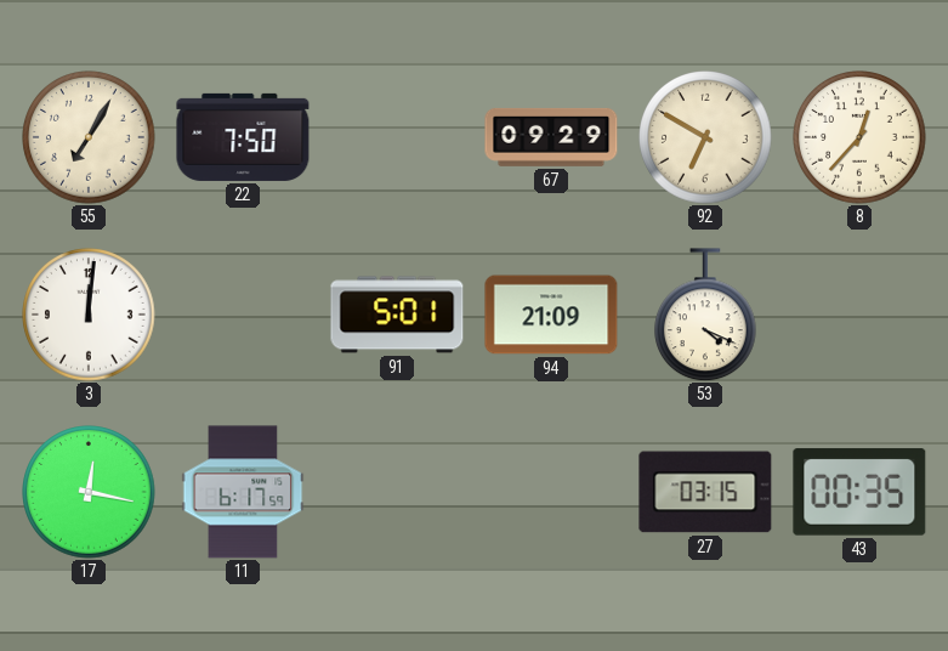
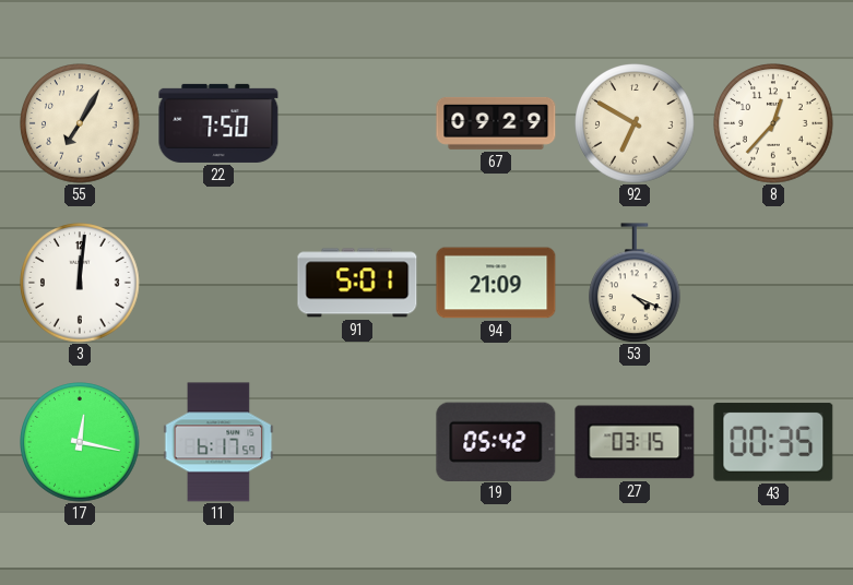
19: none -> 05:42 (496, 441)
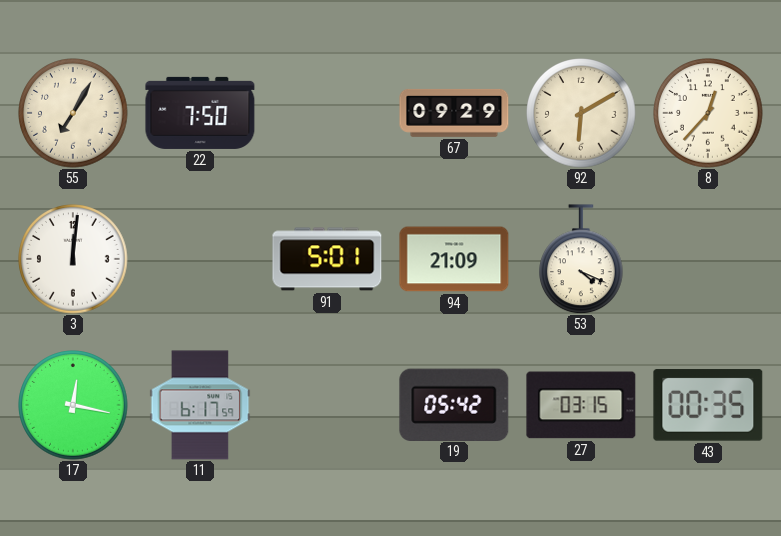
92: 6:50 -> 6:10 (581, 113)
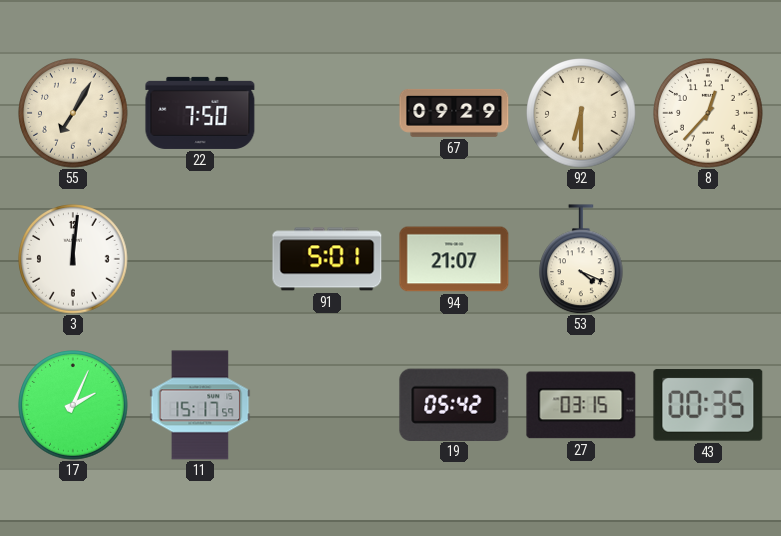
92: 6:10 -> 6:30 (581, 113)
94: 21:09 -> 21:07 (454, 259)
17: 12:17 -> 2:04 (73, 405)
11: 6:17 -> 15:17 (200, 405)
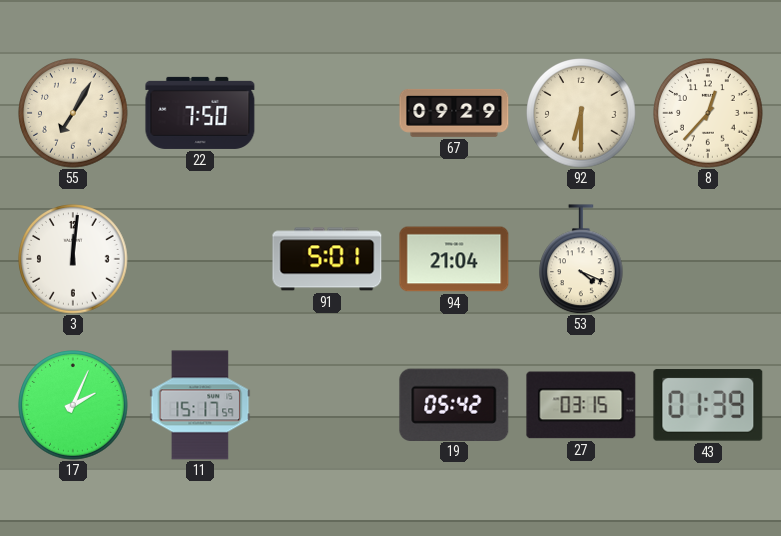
94: 21:07 -> 21:04 (454, 259)
43: 00:35 -> 01:39 (708, 405)
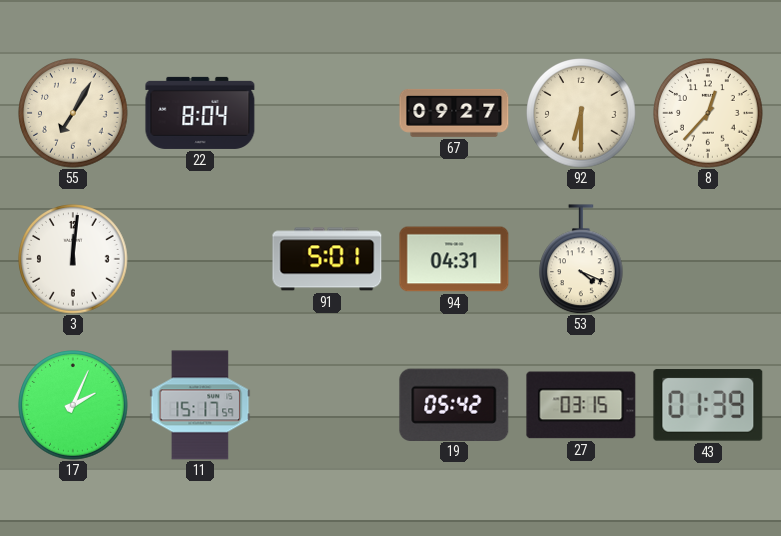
22: 7:50 -> 8:04 (200, 113)
67: 09:29 -> 09:27 (454, 113)
94: 21:04 -> 04:31 (454, 259)
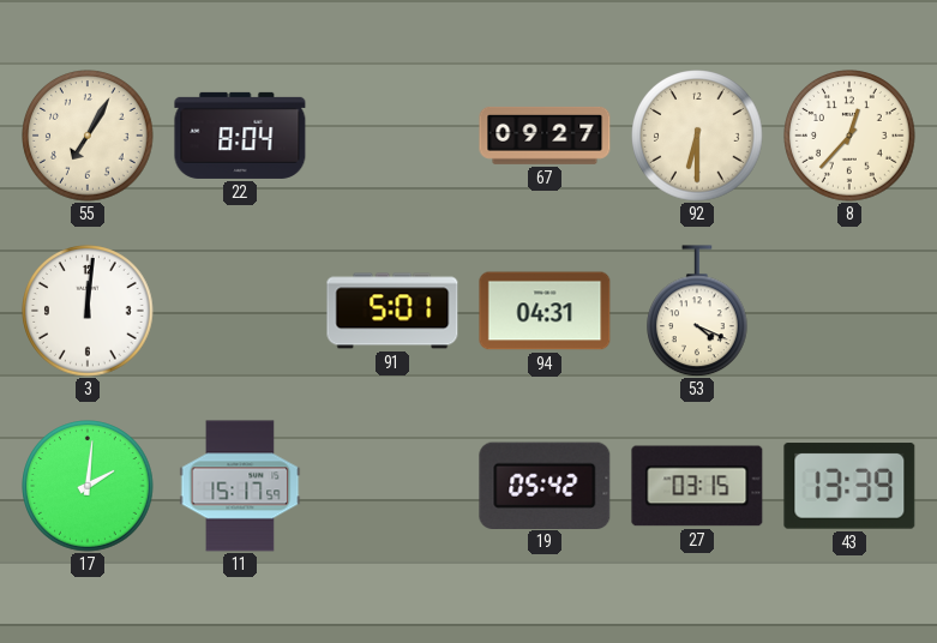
17: 2:04 -> 2:01 (88, 486)
43: 01:39 -> 13:39 (849, 486)
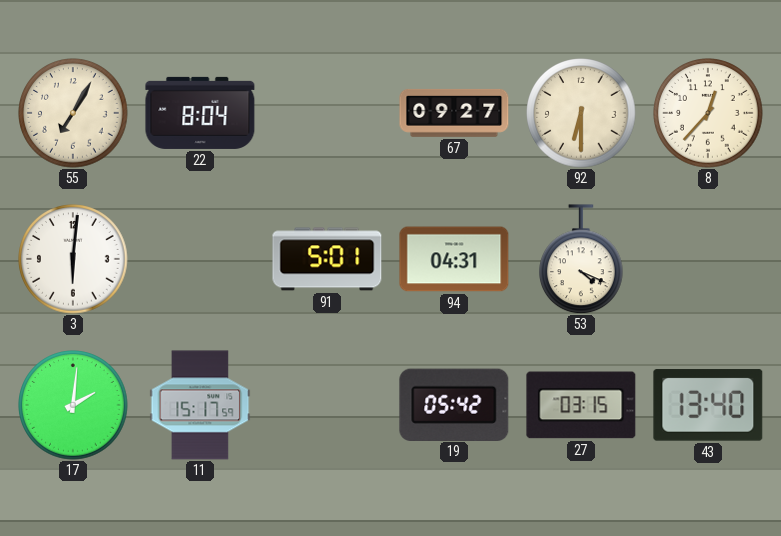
3: 12:01 -> 6:01 (73, 259)
43: 13:39 -> 13:40 (708, 405)
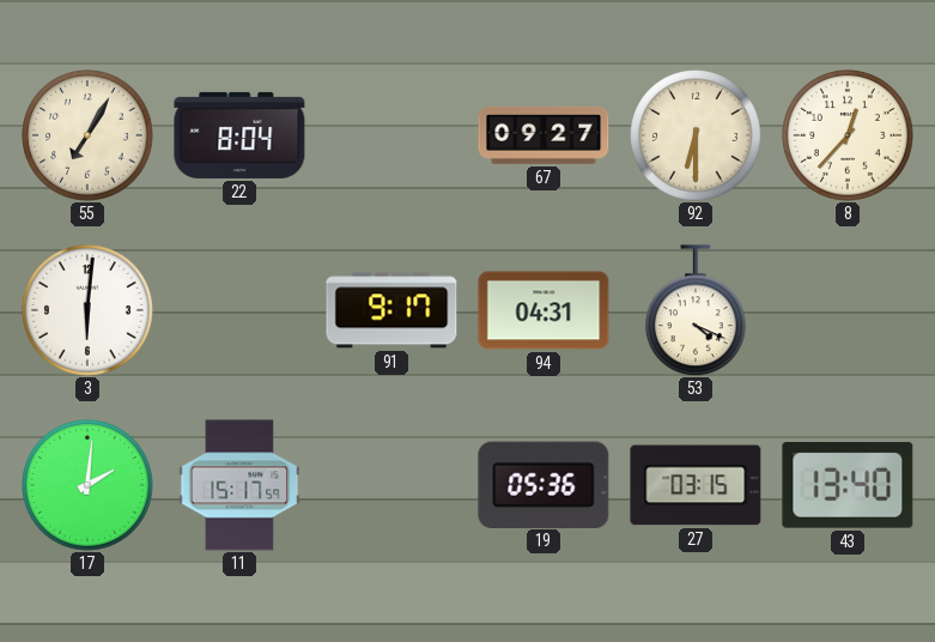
91: 5:01 -> 9:17 (391, 310)
19: 05:42 -> 05:36 (544, 484)
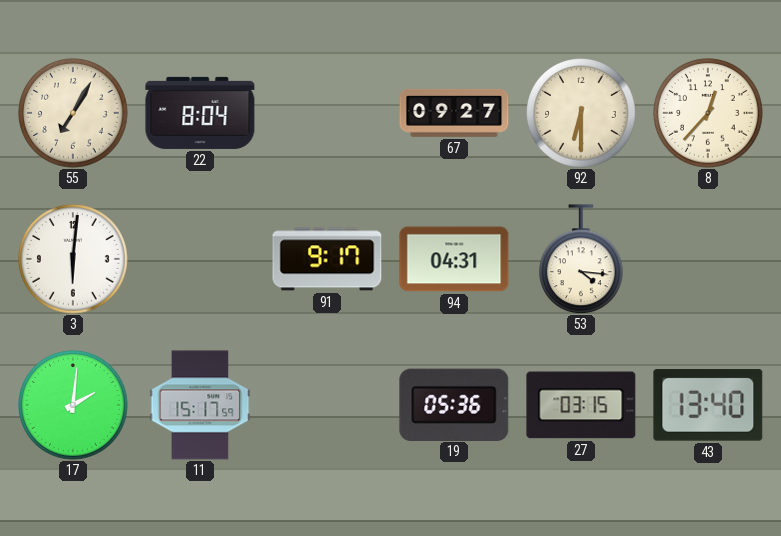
53: 4:19 -> 4:16 (582, 259)
